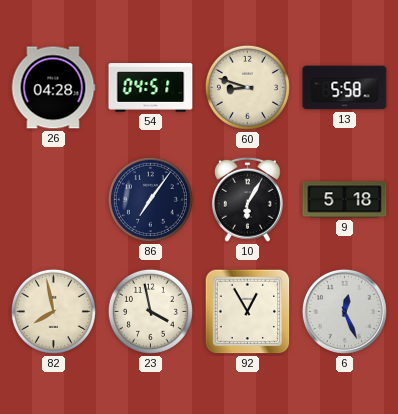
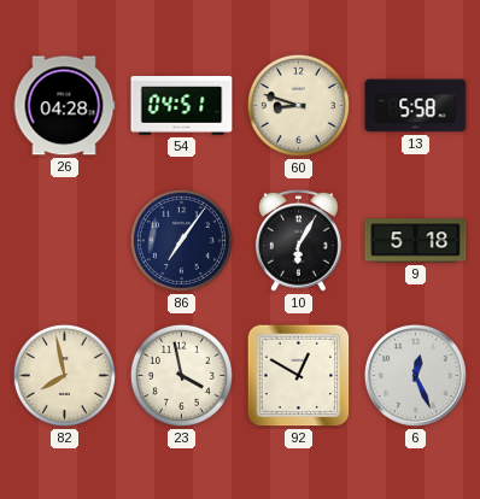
92: 12:55 -> 12:50 (299, 376)
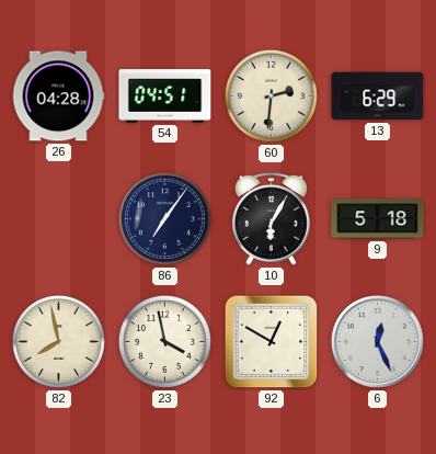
60: 8:48 -> 2:31 (271, 95)
13: 5:58 -> 6:29 (378, 97)
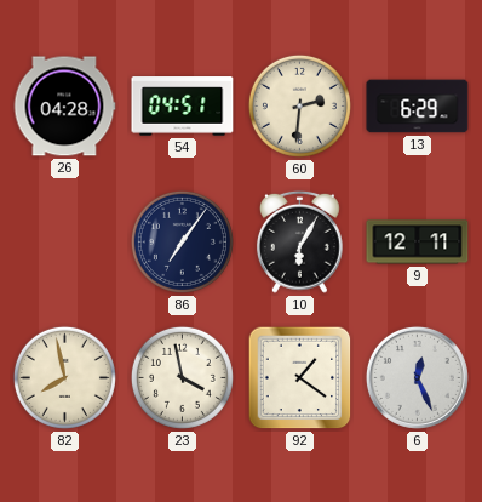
9: 5:18 -> 12:11 (418, 243)
92: 12:50 -> 1:21 (300, 378)
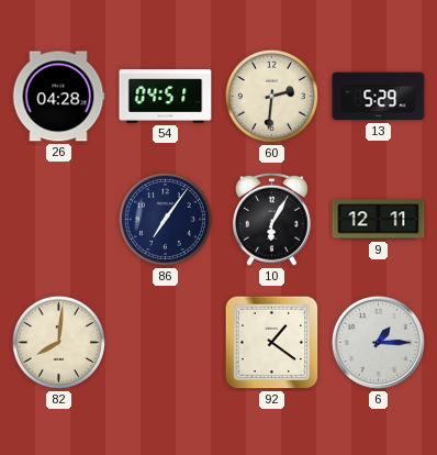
13: 6:29 -> 5:29 (379, 97)
82: 7:58 -> 8:01 (58, 342)
23: 3:58 -> none (182, 377)
6: 12:26 -> 1:15 (378, 342)
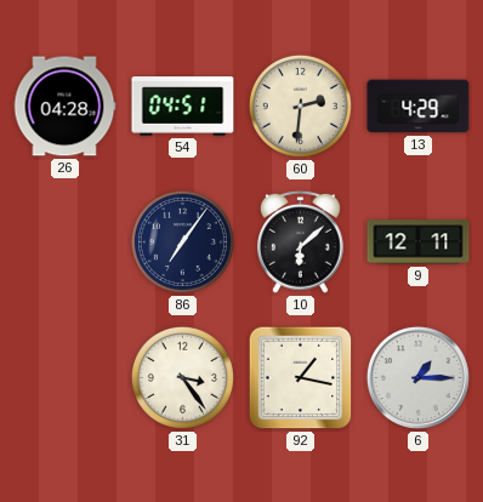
13: 5:29 -> 4:29 (419, 107)
10: 6:05 -> 6:08 (300, 241)
82: 8:01 -> none (58, 342)
31: none -> 3:24 (182, 377)
92: 1:21 -> 1:17 (301, 378)
